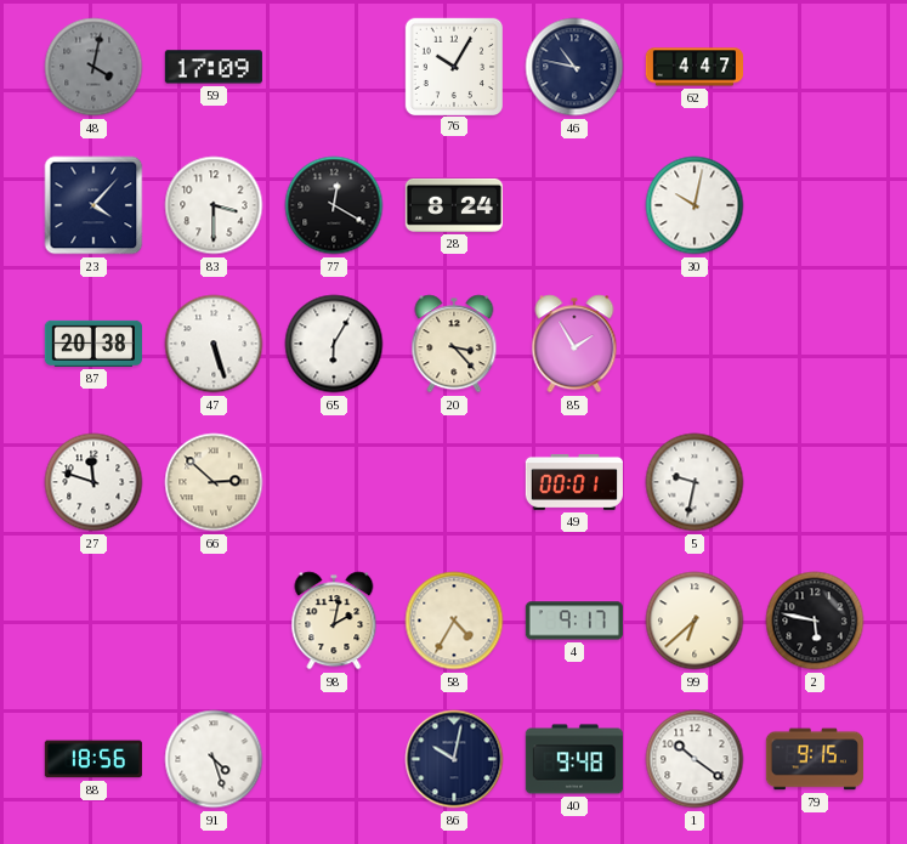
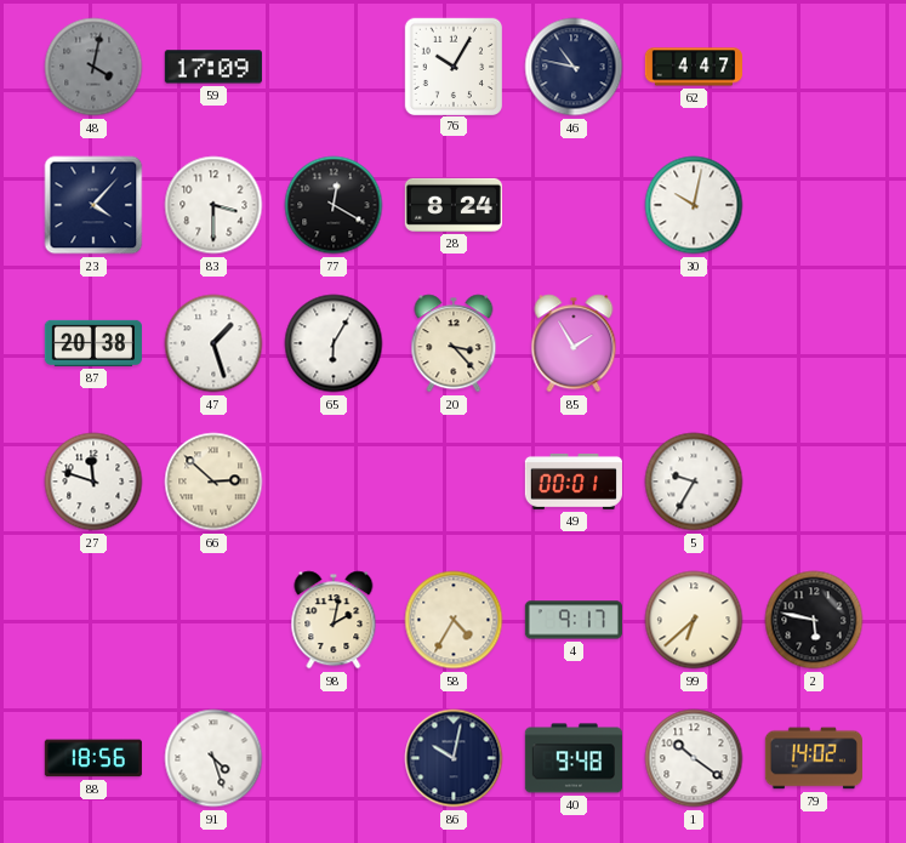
47: 5:27 -> 1:27 (213, 343)
5: 9:32 -> 9:35 (694, 482)
79: 9:15 -> 14:02 (813, 758)
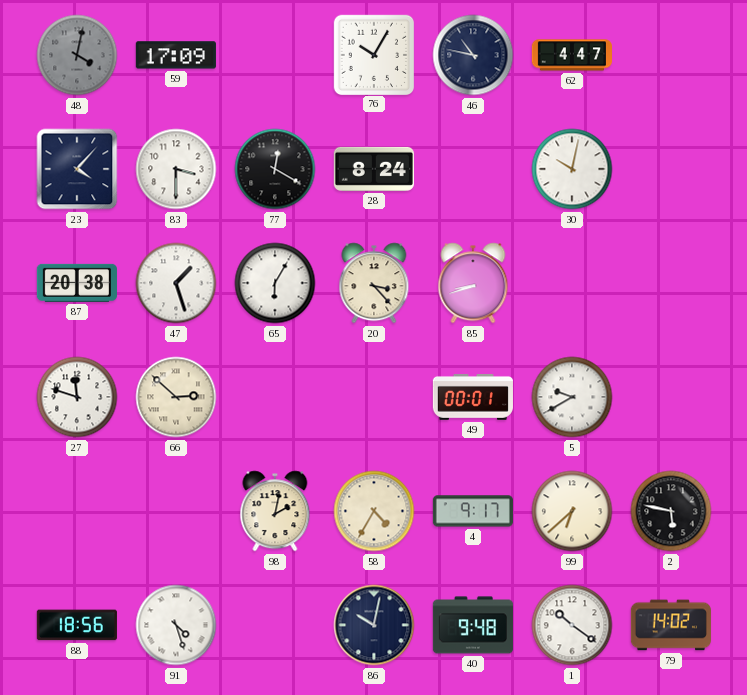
85: 1:55 -> 8:42 (473, 283)
5: 9:35 -> 9:40 (572, 397)
